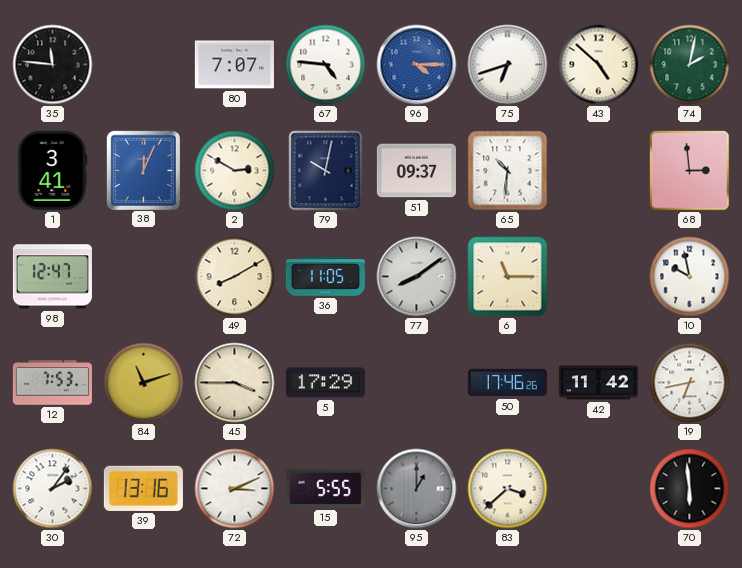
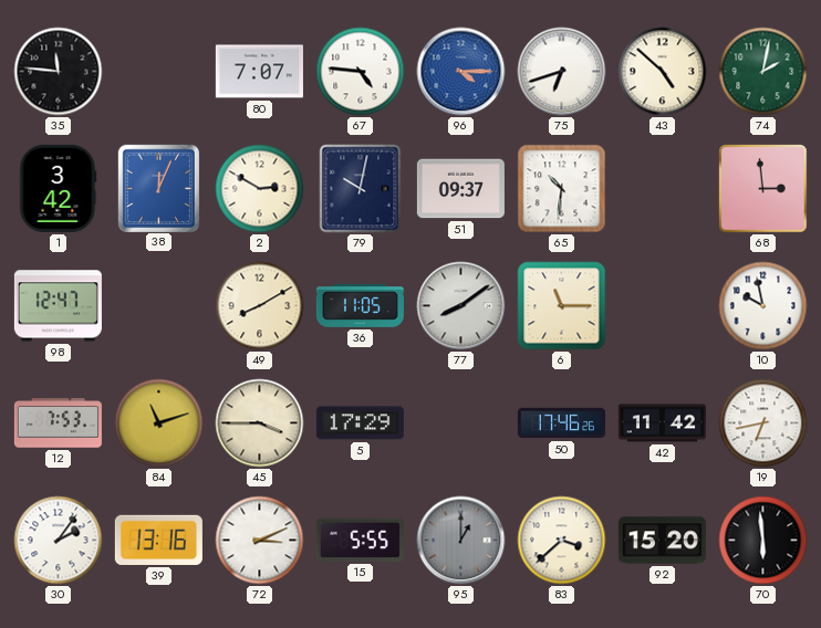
1: 3:41 -> 3:42 (59, 188)
92: none -> 15:20 (662, 541)
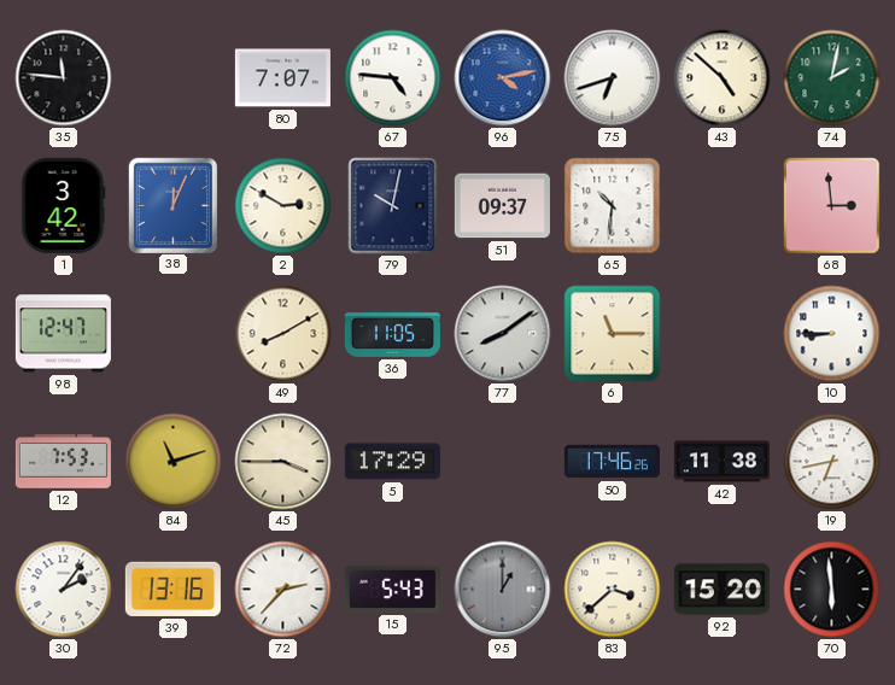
96: 4:15 -> 4:13 (503, 78)
10: 9:58 -> 8:45 (832, 334)
42: 11:42 -> 11:38 (721, 462)
72: 3:11 -> 2:37 (283, 590)
15: 5:55 -> 5:43 (392, 589)
